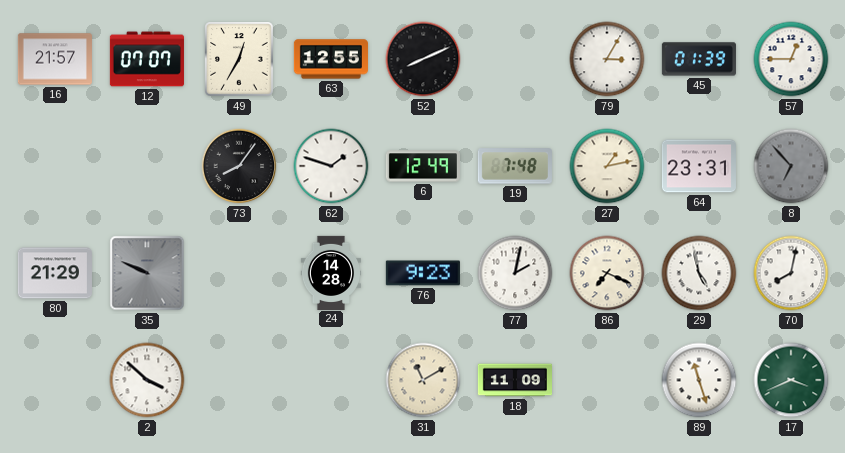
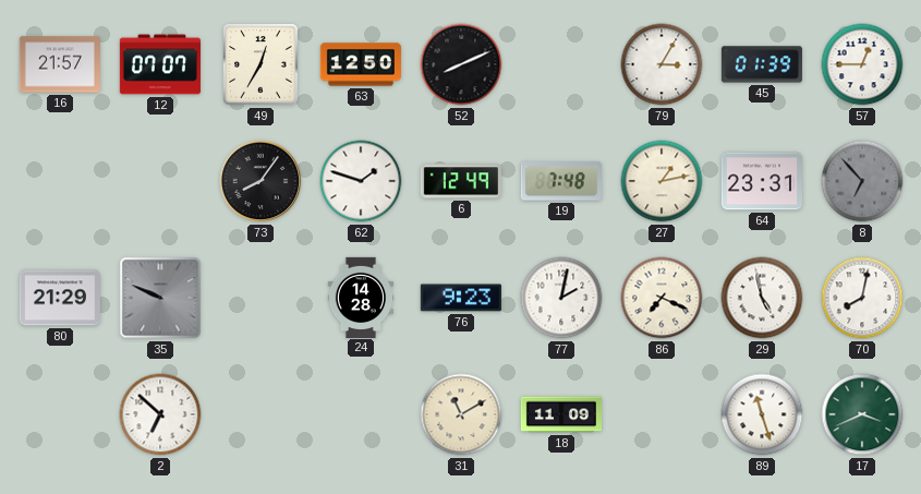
63: 12:55 -> 12:50 (361, 64)
2: 3:52 -> 6:52 (160, 414)
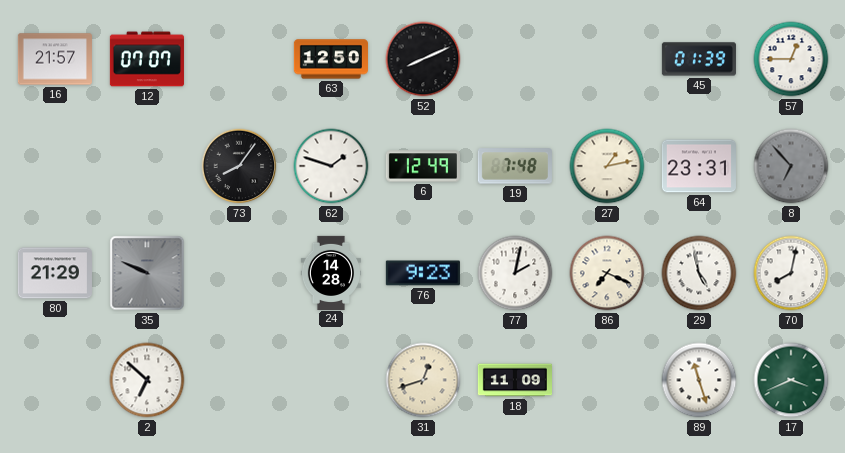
49: 12:35 -> none (260, 64)
79: 3:05 -> none (662, 64)
31: 11:10 -> 12:42 (423, 380)
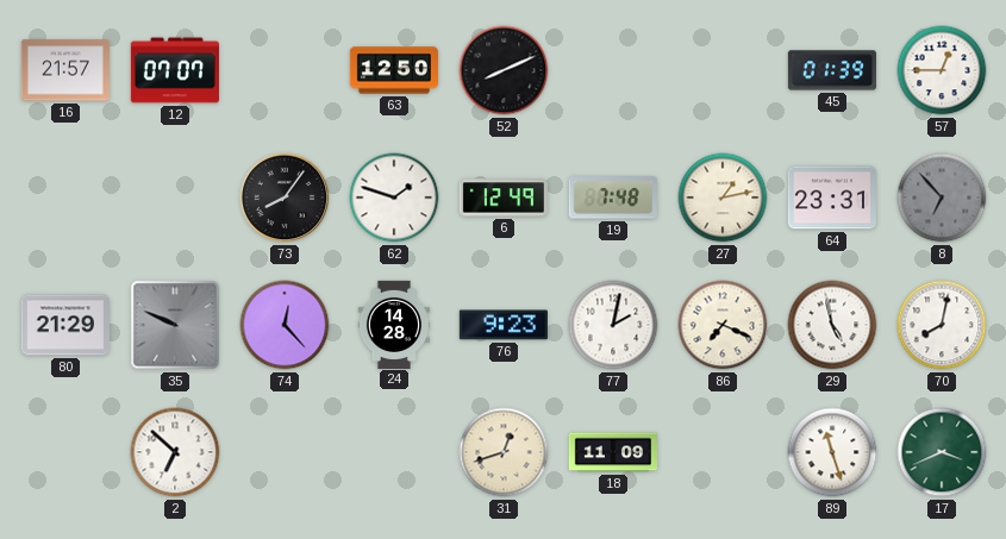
74: none -> 12:23 (285, 325)
